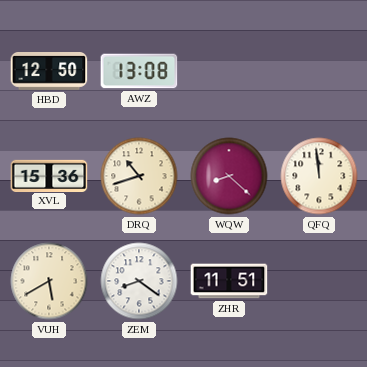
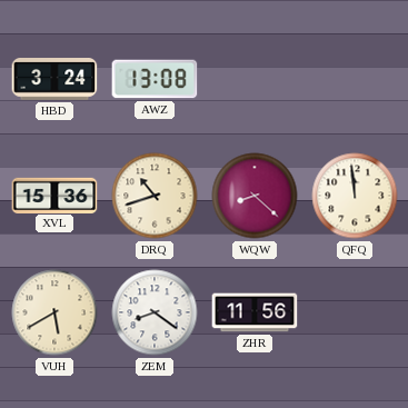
HBD: 12:50 -> 3:24 (54, 80)
ZHR: 11:51 -> 11:56 (255, 312)
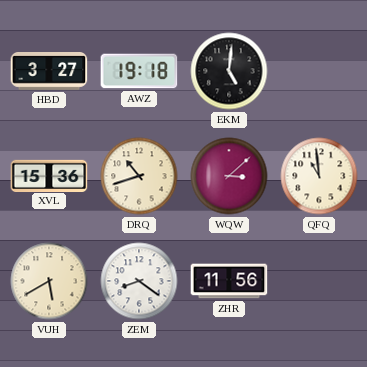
HBD: 3:24 -> 3:27 (49, 72)
AWZ: 13:08 -> 19:18 (139, 71)
EKM: none -> 5:01 (229, 71)
WQW: 8:22 -> 3:08 (229, 176)
QFQ: 11:59 -> 10:59 (319, 176)
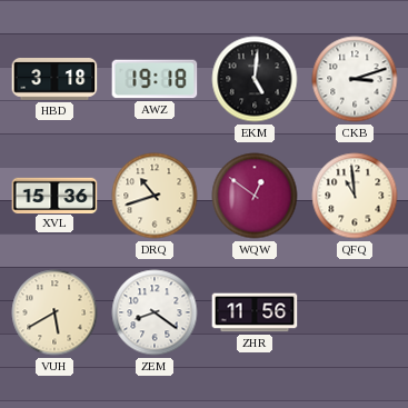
HBD: 3:27 -> 3:18 (54, 80)
CKB: none -> 3:12 (355, 79)
WQW: 3:08 -> 12:51 (255, 196)
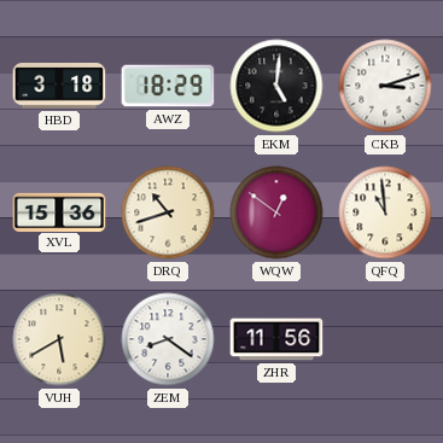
AWZ: 19:18 -> 18:29 (168, 86)
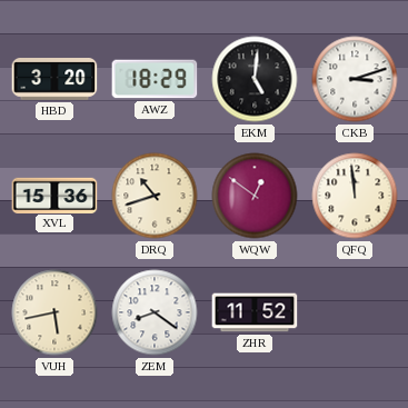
HBD: 3:18 -> 3:20 (54, 80)
QFQ: 10:59 -> 11:59 (355, 196)
VUH: 5:40 -> 5:43 (54, 312)
ZHR: 11:56 -> 11:52 (255, 312)
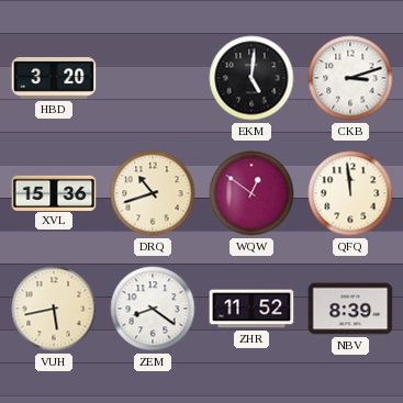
AWZ: 18:29 -> none (155, 79)
NBV: none -> 8:39 (350, 309)
